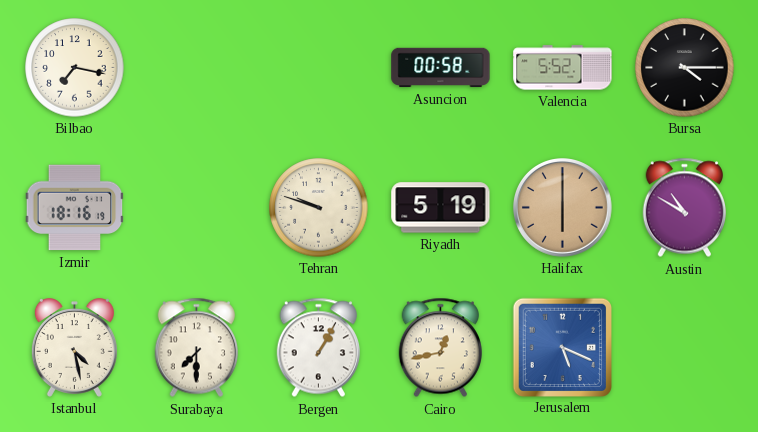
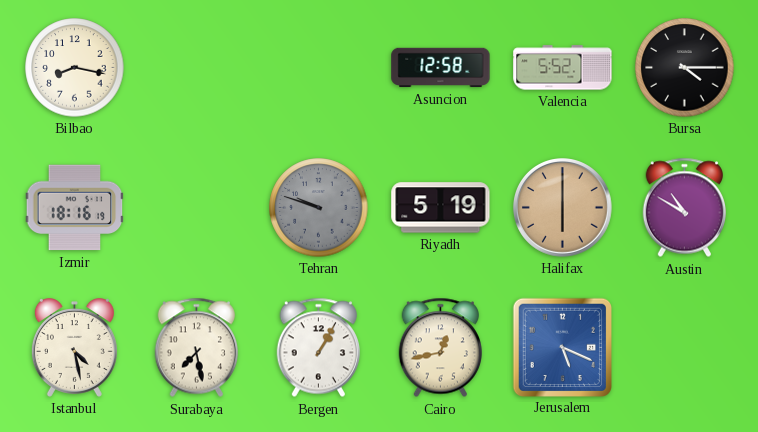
Bilbao: 7:17 -> 8:17 (75, 68)
Asuncion: 00:58 -> 12:58 (441, 68)
Tehran dial: cream -> grey (319, 208)
Surabaya: 7:30 -> 7:28 (196, 348)
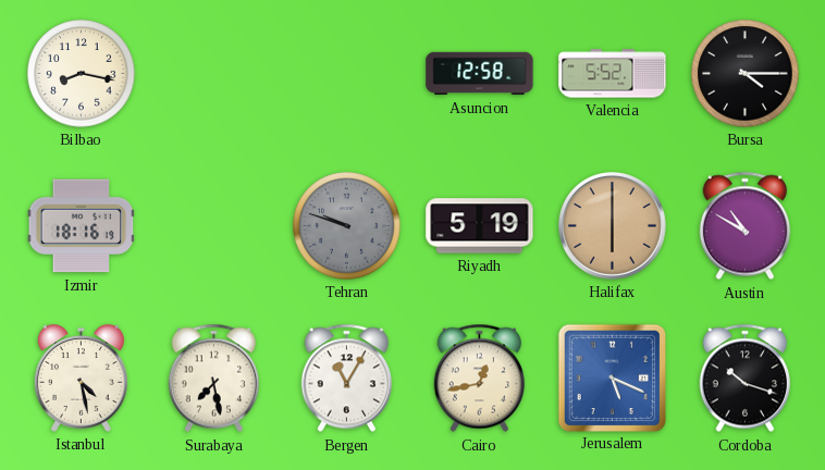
Bergen: 1:05 -> 11:05 (346, 379)
Cordoba: none -> 10:18 (744, 379)
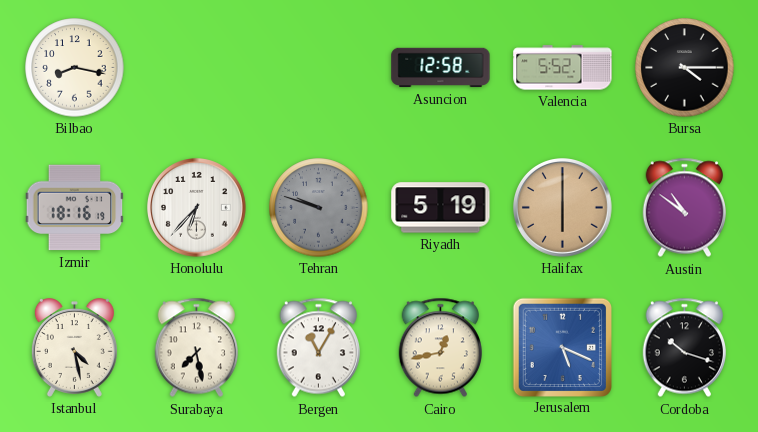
Honolulu: none -> 6:37 (197, 208)
Austin: 10:50 -> 10:51 (684, 208)
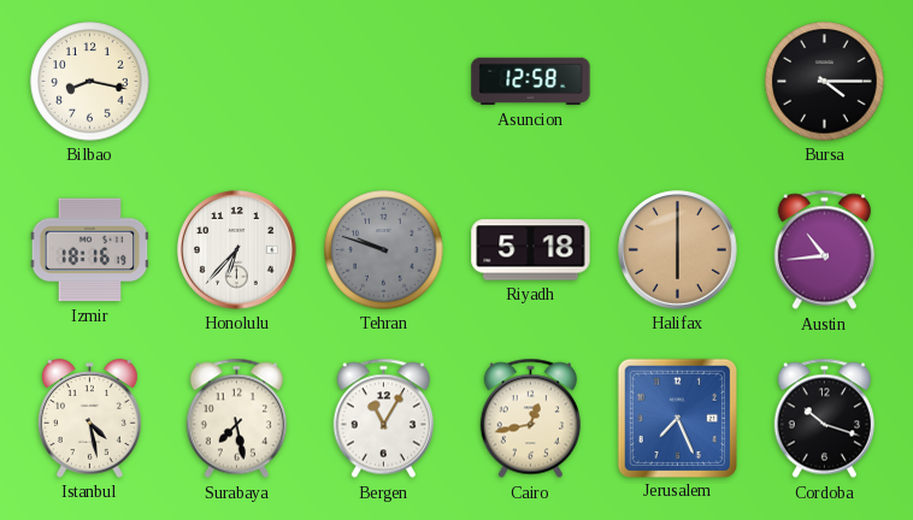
Valencia: 5:52 -> none (563, 68)
Riyadh: 5:19 -> 5:18 (531, 250)
Austin: 10:51 -> 10:44 (824, 250)
Jerusalem: 5:19 -> 7:26 (677, 418)
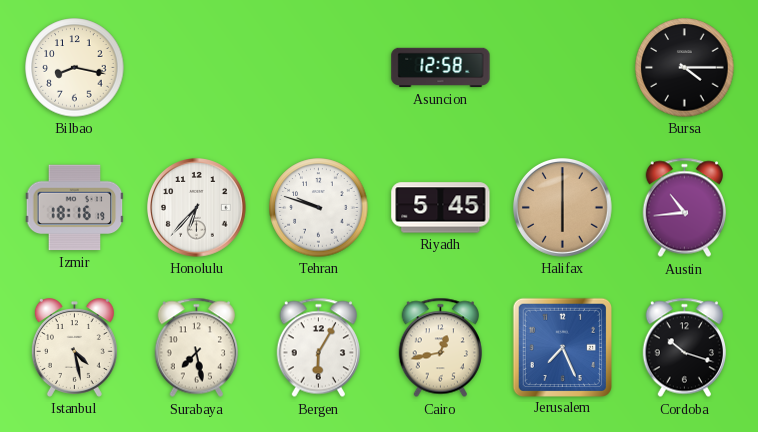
Tehran dial: grey -> white (319, 208)
Riyadh: 5:18 -> 5:45 (441, 208)
Bergen: 11:05 -> 6:05 (318, 348)
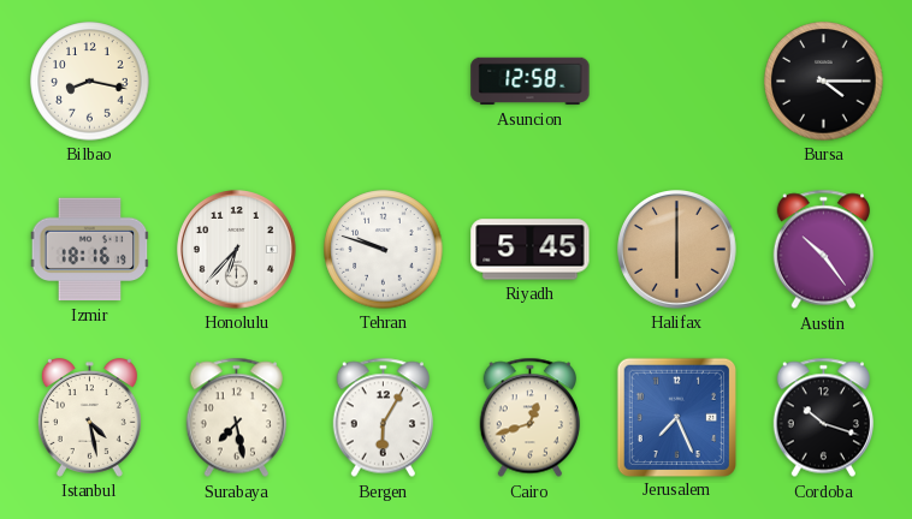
Austin: 10:44 -> 10:24 (823, 250)
Cairo: 12:43 -> 12:42 (529, 418)
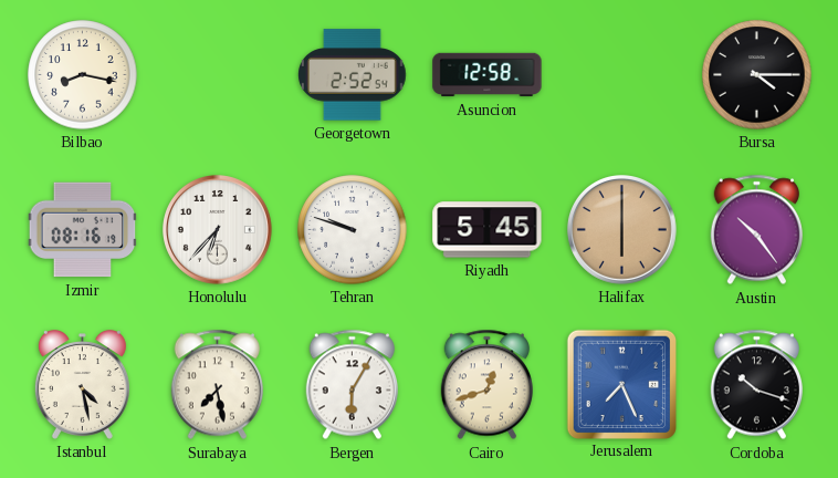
Georgetown: none -> 2:52 (353, 75)
Izmir: 18:16 -> 08:16 (83, 230)
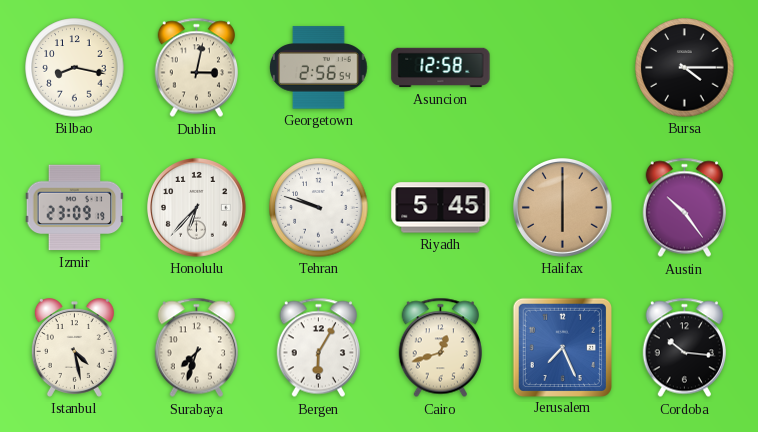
Dublin: none -> 3:02 (196, 68)
Georgetown: 2:52 -> 2:56 (319, 68)
Izmir: 08:16 -> 23:09 (75, 208)
Surabaya: 7:28 -> 7:33 (196, 348)
Cordoba: 10:18 -> 10:16 (684, 348)
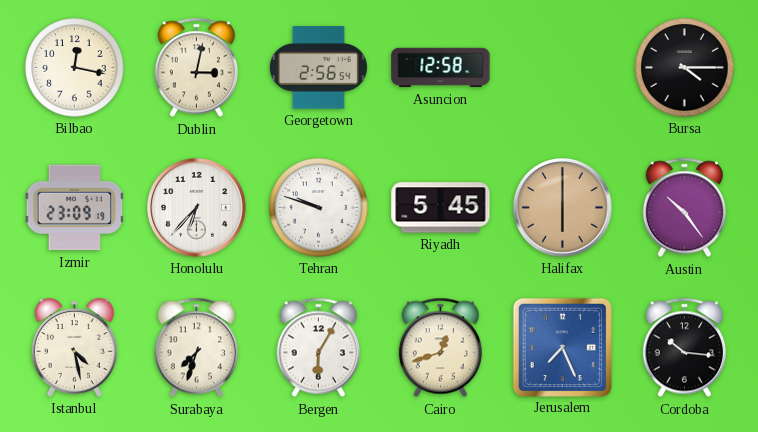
Bilbao: 8:17 -> 12:17 (75, 68)
